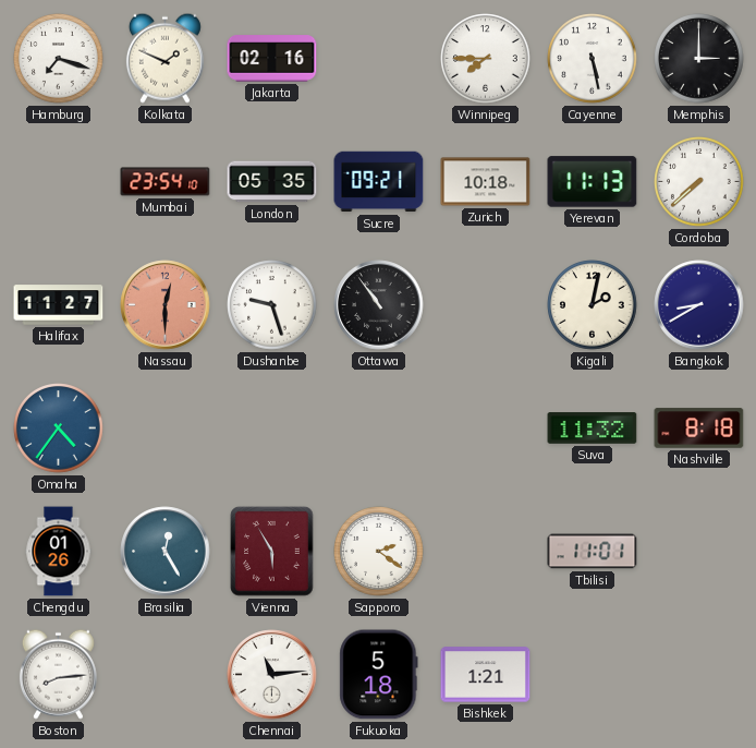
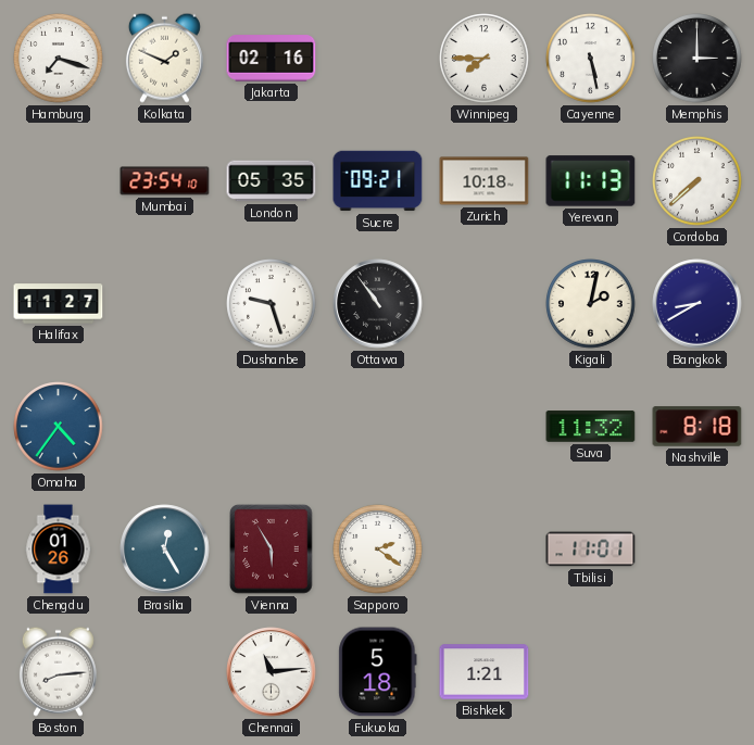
Nassau: 12:30 -> none (166, 305)
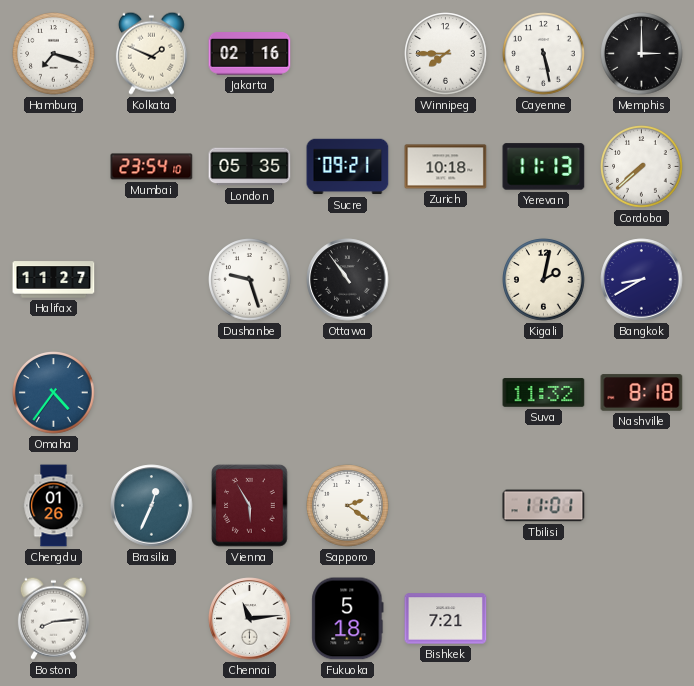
Brasilia: 12:25 -> 12:34 (152, 506)
Bishkek: 1:21 -> 7:21 (446, 619)
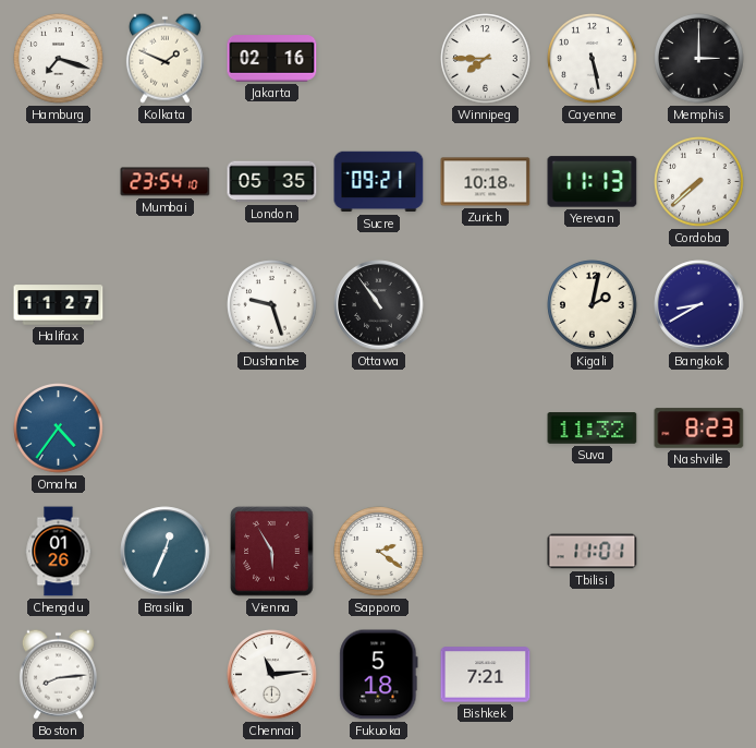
Nashville: 8:18 -> 8:23 (699, 429)
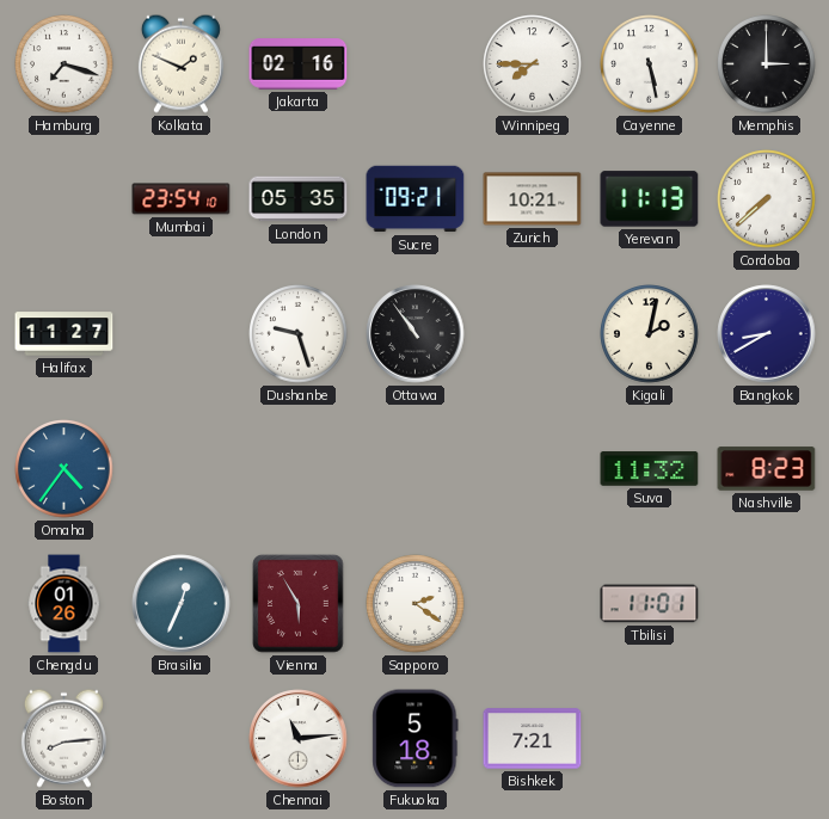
Zurich: 10:18 -> 10:21 (533, 199)
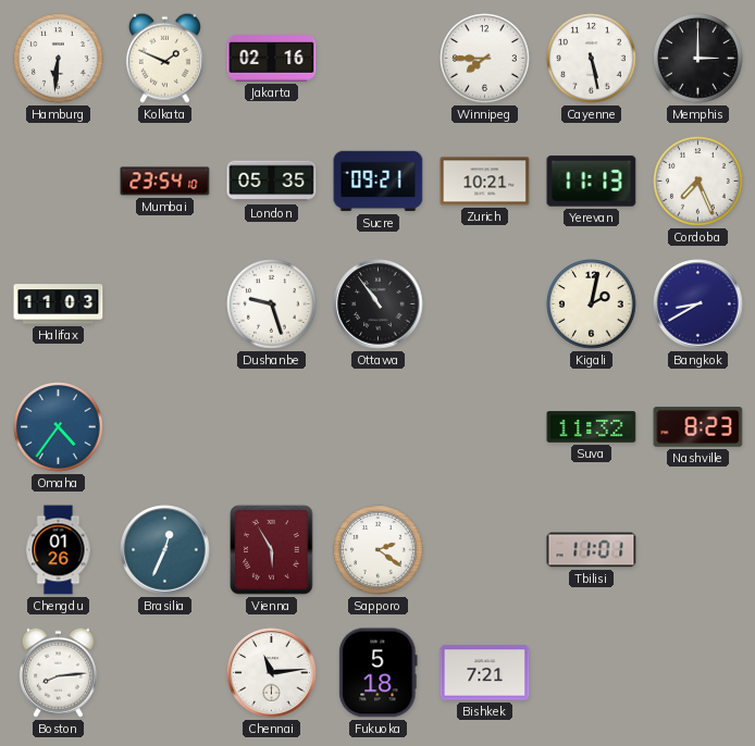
Hamburg: 7:18 -> 6:31 (59, 59)
Cordoba: 7:38 -> 7:26 (698, 182)
Halifax: 11:27 -> 11:03 (59, 304)
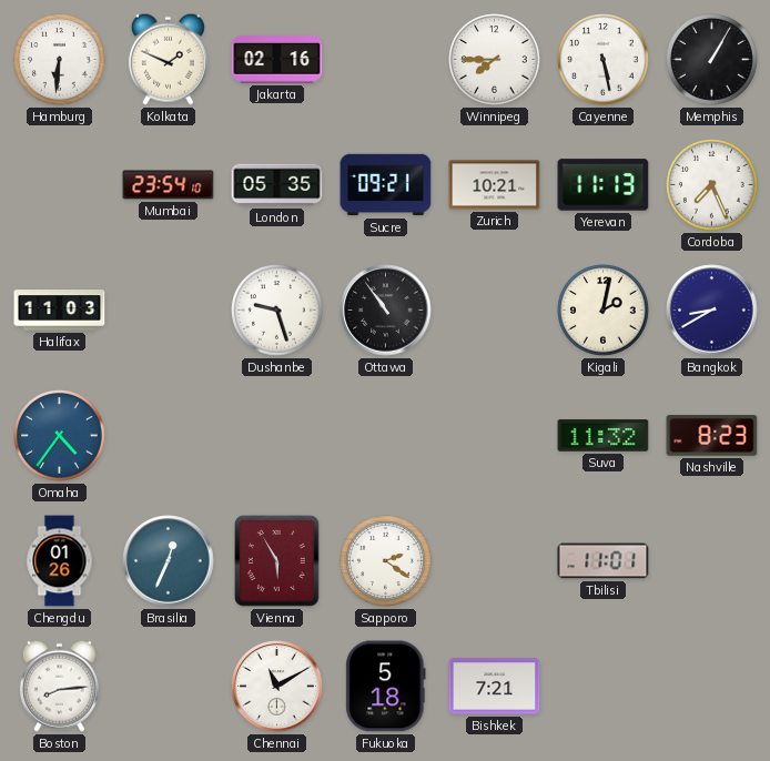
Memphis: 3:00 -> 1:05 (712, 60)
Chennai: 11:14 -> 11:10 (277, 687)
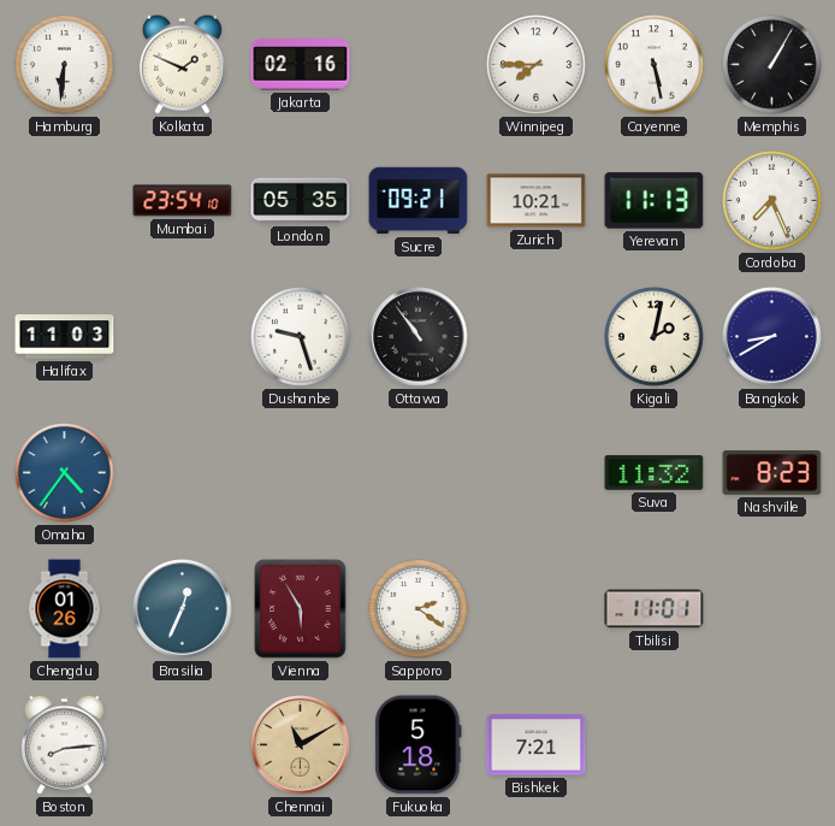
Chennai dial: white -> champagne (301, 745)
